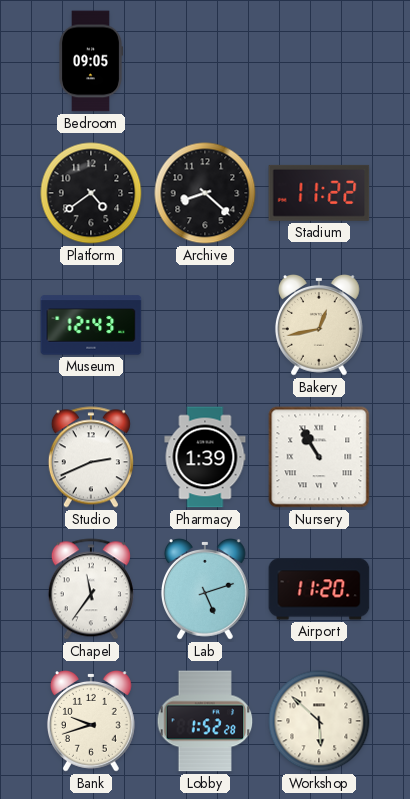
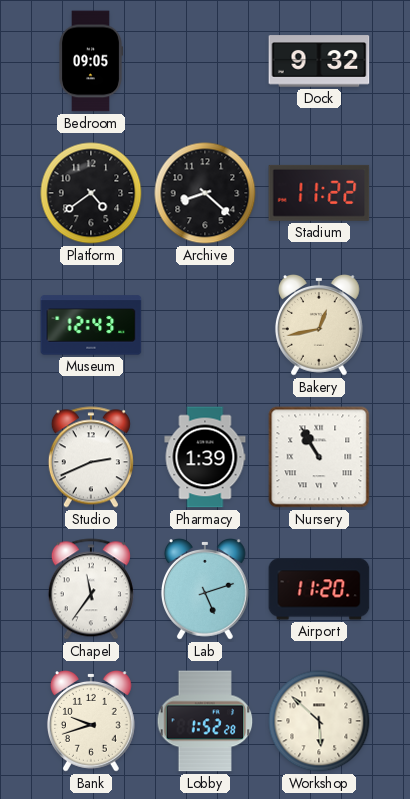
Dock: none -> 9:32 (319, 61)
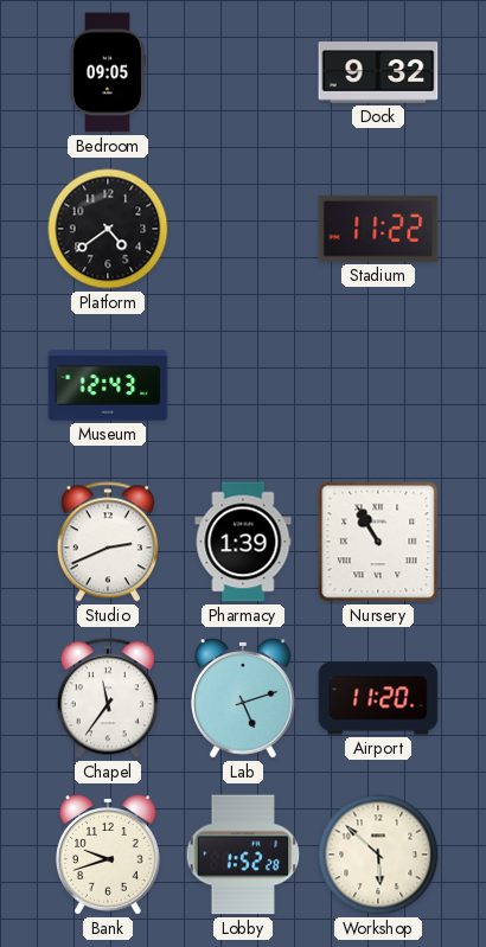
Archive: 8:22 -> none (205, 193)
Bakery: 12:43 -> none (319, 326)
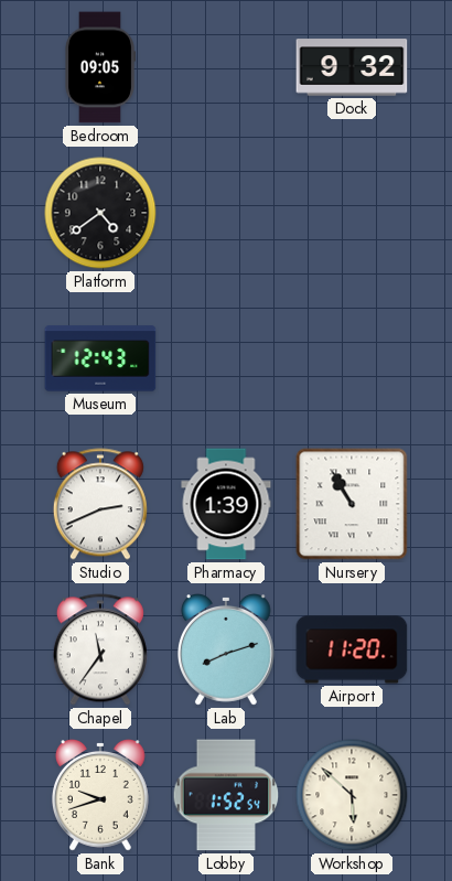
Stadium: 11:22 -> none (378, 229)
Lab: 5:12 -> 8:12 (226, 651)
Lobby: 1:52:28 -> 1:52:54 (226, 795)
